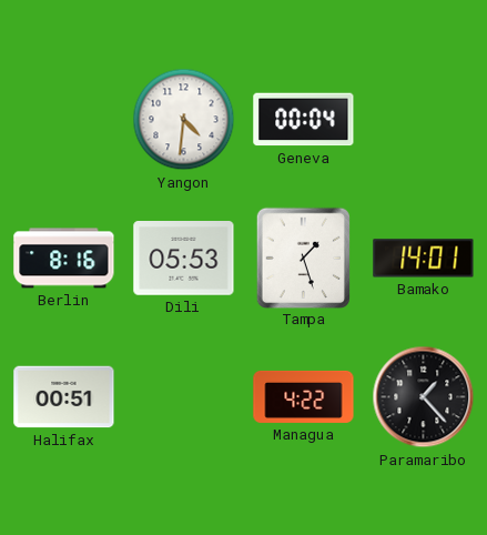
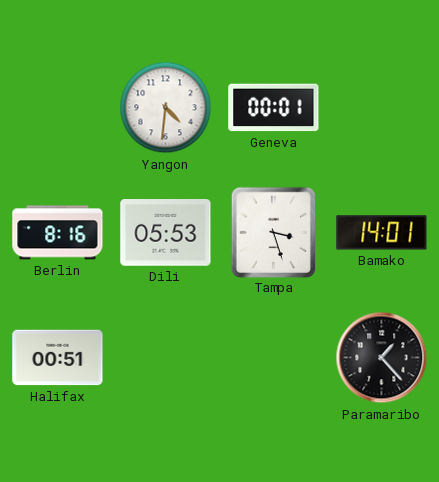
Geneva: 00:04 -> 00:01 (274, 108)
Tampa: 1:27 -> 3:27 (273, 232)
Managua: 4:22 -> none (304, 396)
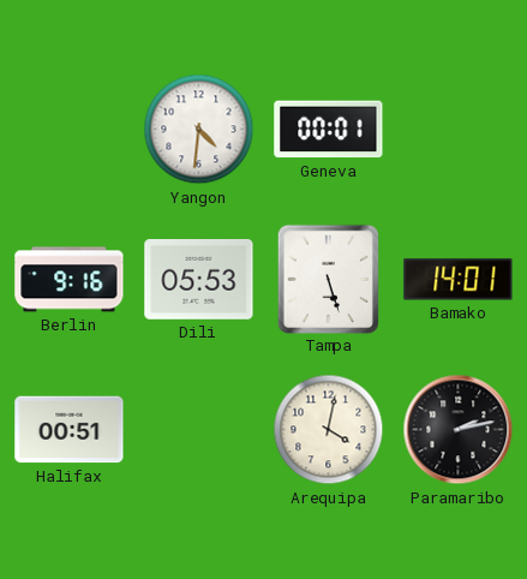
Berlin: 8:16 -> 9:16 (70, 280)
Tampa: 3:27 -> 5:27 (328, 279)
Arequipa: none -> 4:02 (329, 430)
Paramaribo: 1:23 -> 2:13 (459, 430)
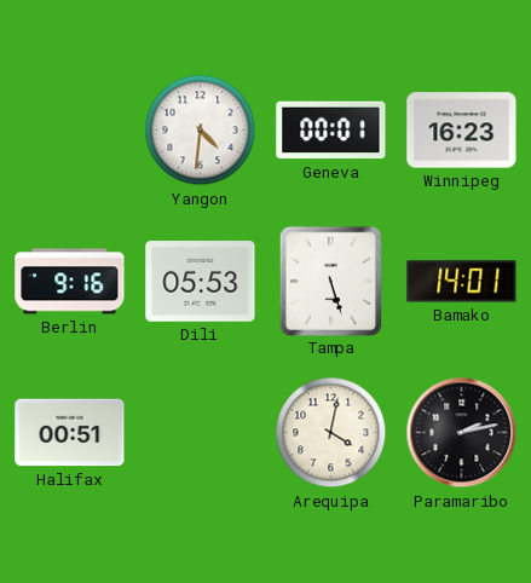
Winnipeg: none -> 16:23 (462, 131)
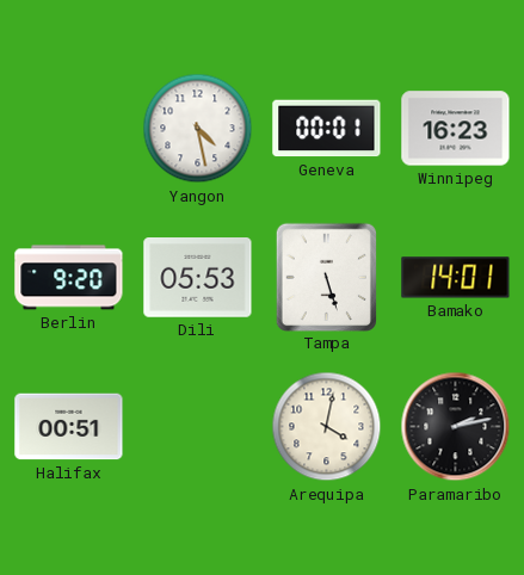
Yangon: 4:31 -> 4:28 (198, 129)
Berlin: 9:16 -> 9:20 (69, 278)
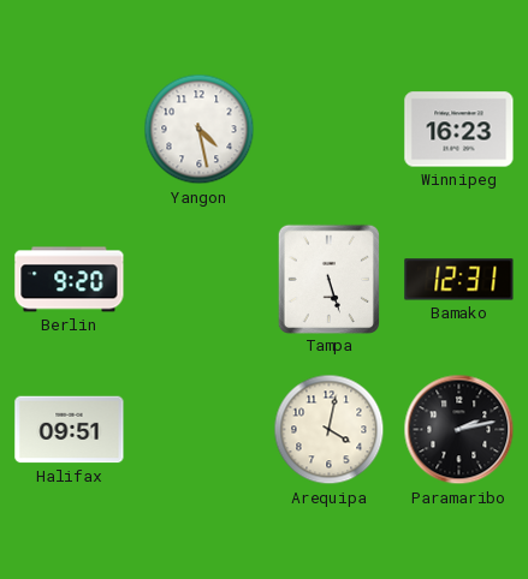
Geneva: 00:01 -> none (327, 129)
Dili: 05:53 -> none (198, 278)
Bamako: 14:01 -> 12:31 (459, 280)
Halifax: 00:51 -> 09:51 (70, 430)
